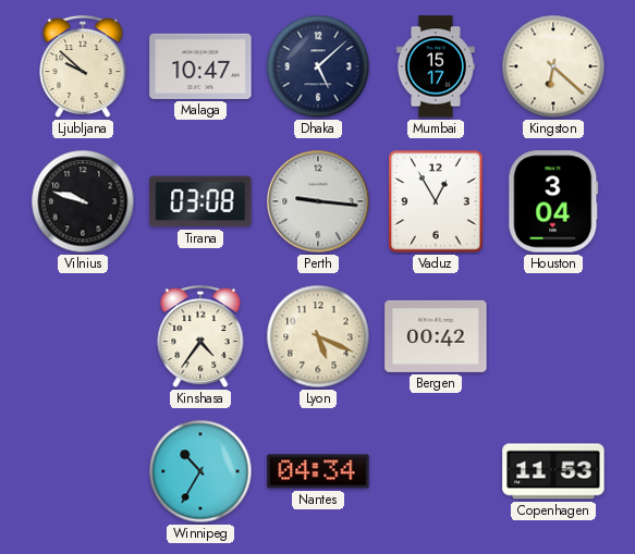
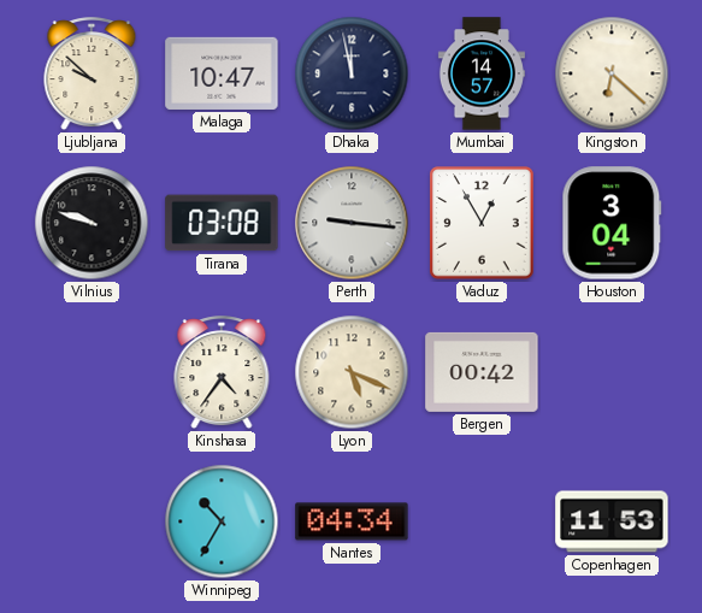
Dhaka: 5:08 -> 11:58 (352, 73)
Mumbai: 15:17 -> 14:57 (482, 73)
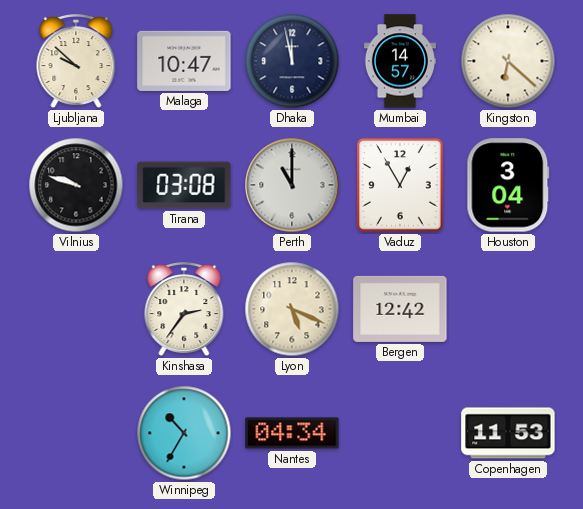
Perth: 9:16 -> 11:00 (292, 185)
Kinshasa: 4:36 -> 2:36 (184, 310)
Bergen: 00:42 -> 12:42 (400, 309)
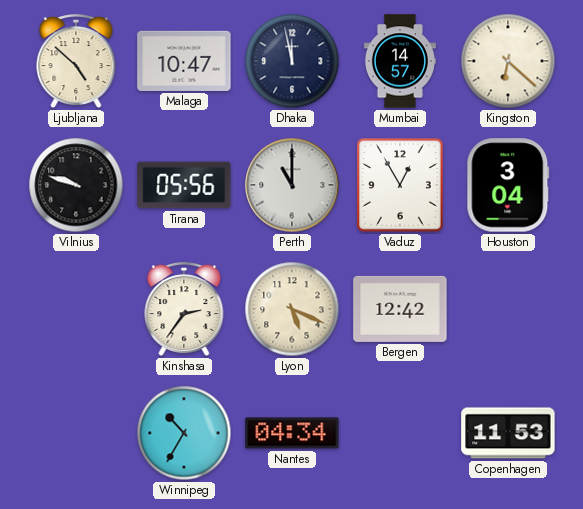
Ljubljana: 9:52 -> 4:52 (76, 62)
Tirana: 03:08 -> 05:56 (184, 185)
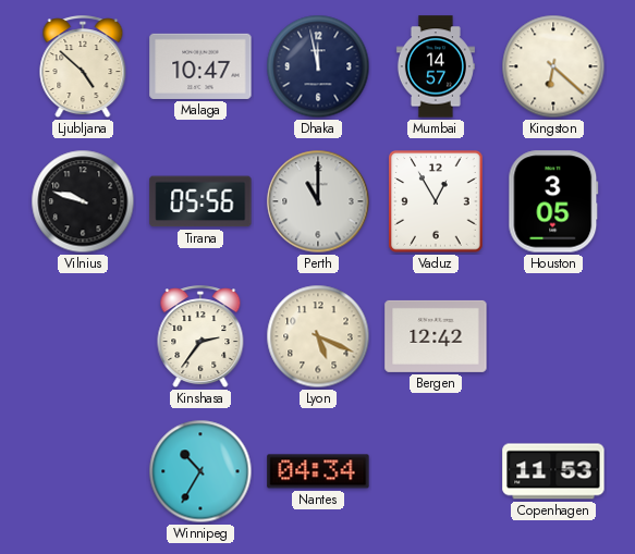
Houston: 3:04 -> 3:05 (553, 201)
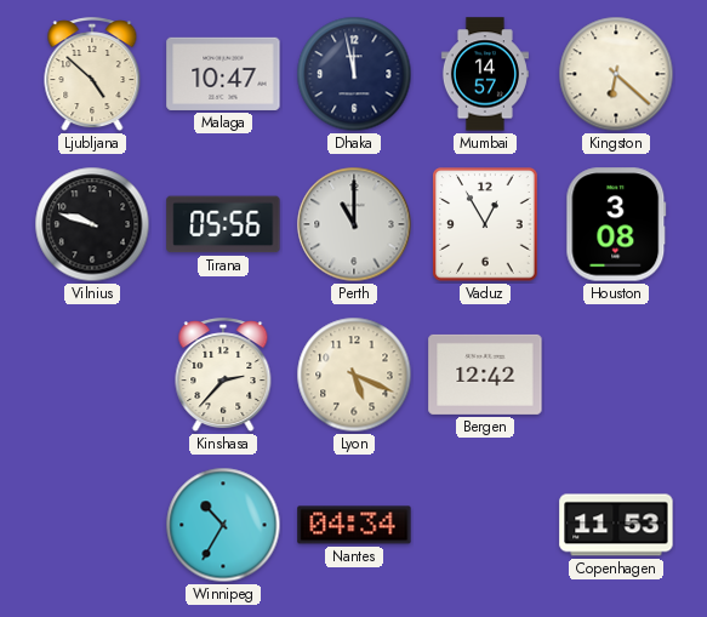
Houston: 3:05 -> 3:08 (616, 224)
Kinshasa: 2:36 -> 2:37 (223, 376)
